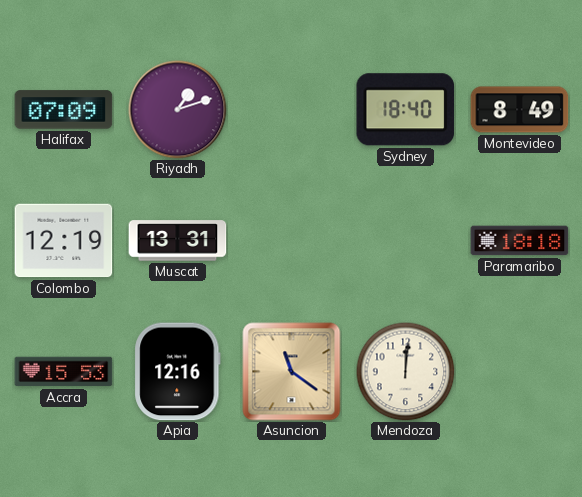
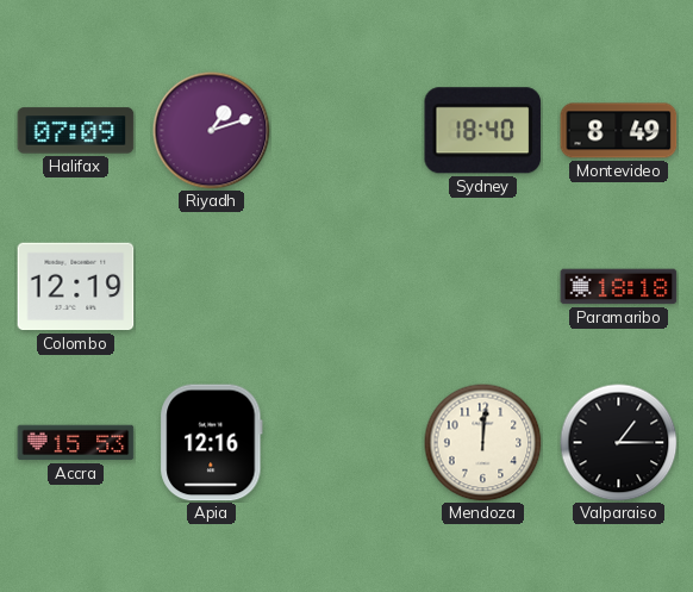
Muscat: 13:31 -> none (178, 241)
Asuncion: 11:21 -> none (292, 372)
Valparaiso: none -> 1:15 (619, 443)
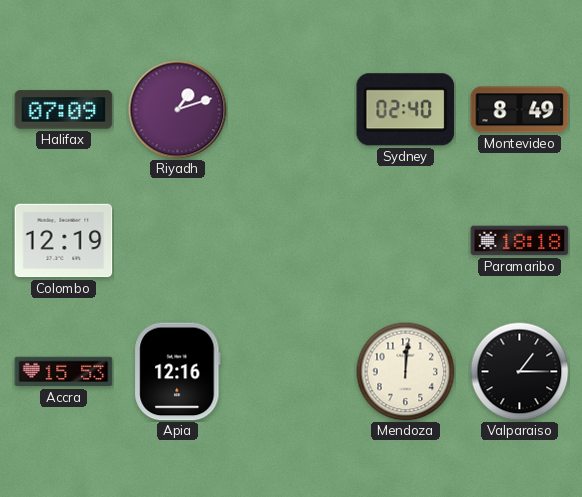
Sydney: 18:40 -> 02:40 (405, 110)
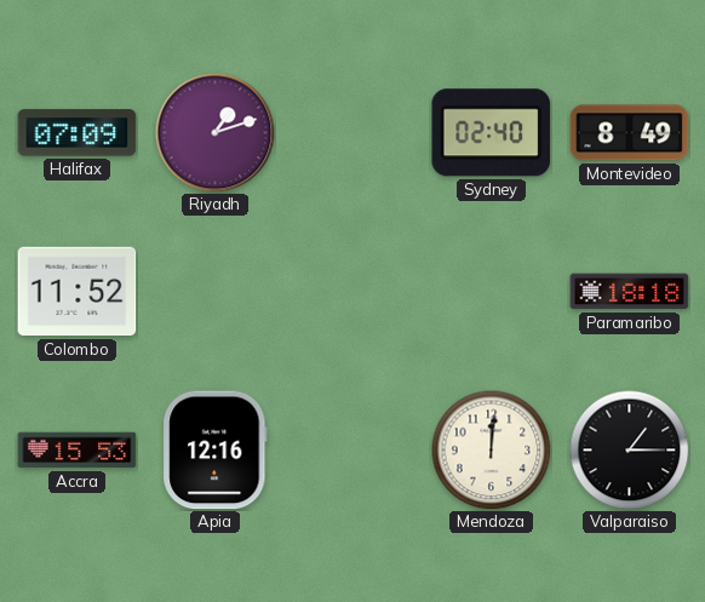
Colombo: 12:19 -> 11:52 (78, 292)
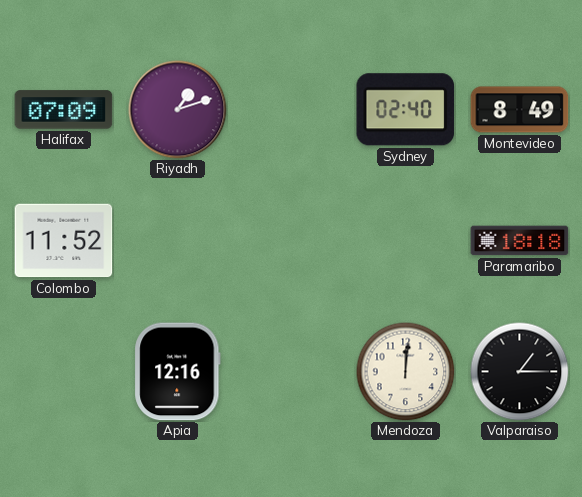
Accra: 15:53 -> none (78, 451)
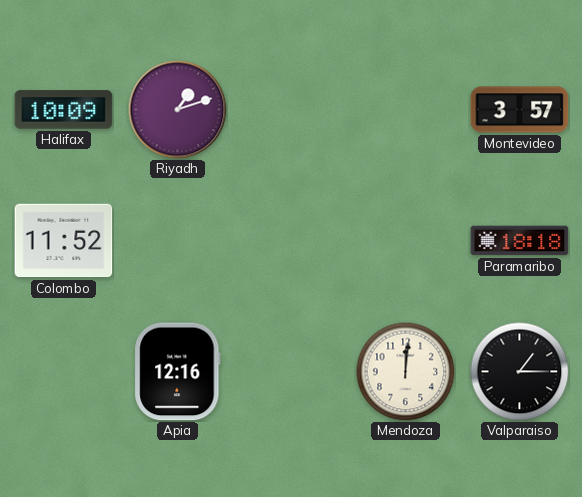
Halifax: 07:09 -> 10:09 (64, 110)
Sydney: 02:40 -> none (405, 110)
Montevideo: 8:49 -> 3:57 (520, 110)
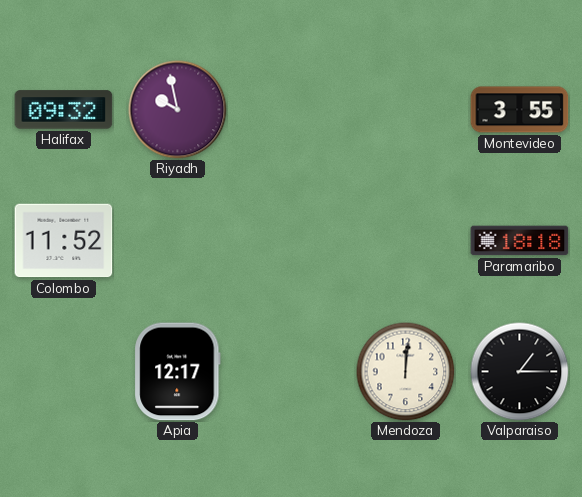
Halifax: 10:09 -> 09:32 (64, 110)
Riyadh: 1:12 -> 9:58 (178, 110)
Montevideo: 3:57 -> 3:55 (520, 110)
Apia: 12:16 -> 12:17 (178, 372)
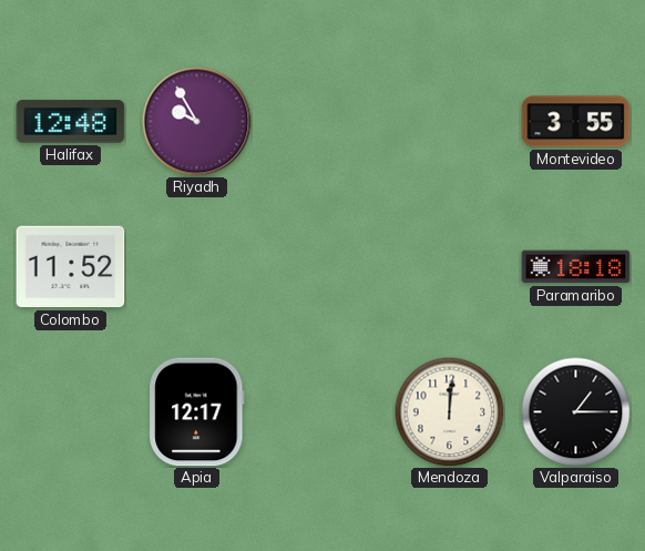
Halifax: 09:32 -> 12:48 (71, 122)
Riyadh: 9:58 -> 9:55 (197, 122)
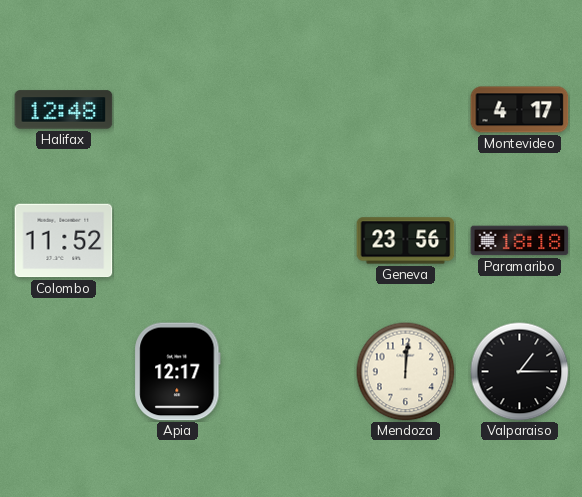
Riyadh: 9:55 -> none (197, 122)
Montevideo: 3:55 -> 4:17 (520, 110)
Geneva: none -> 23:56 (406, 241)
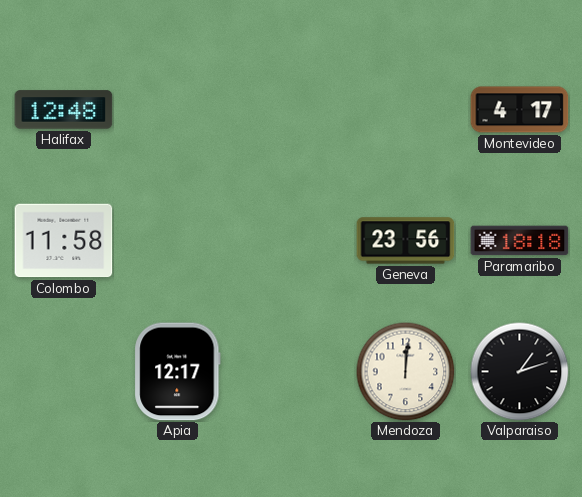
Colombo: 11:52 -> 11:58 (64, 241)
Valparaiso: 1:15 -> 1:12 (520, 372)
